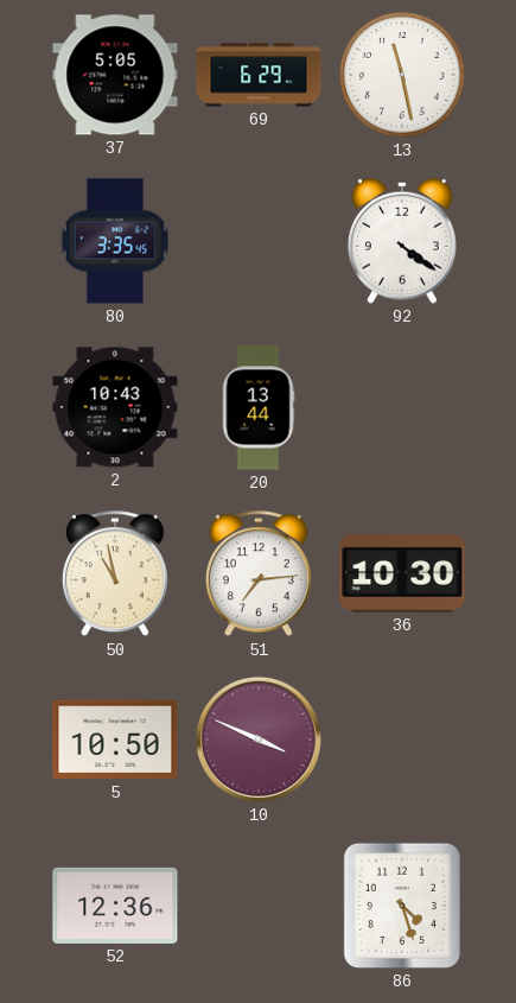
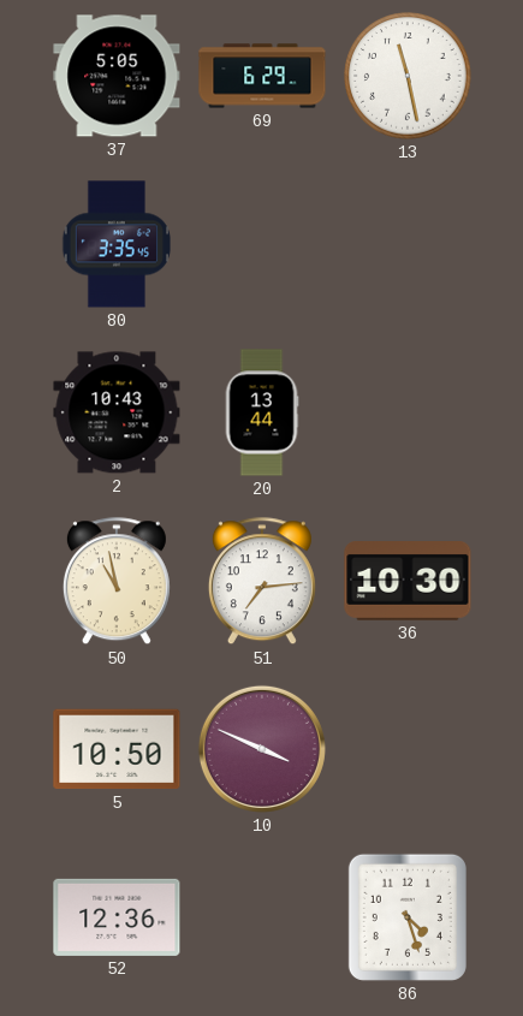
92: 4:21 -> none (402, 241)
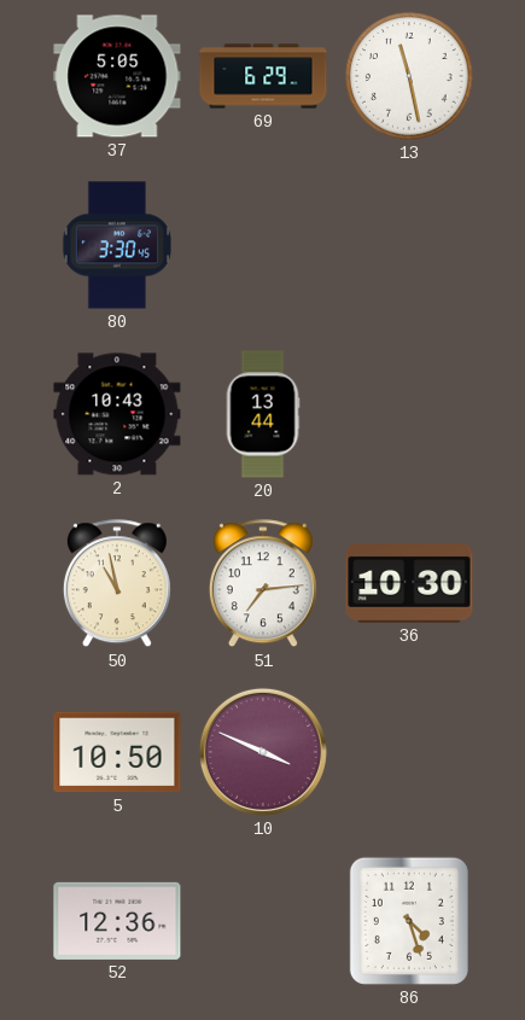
80: 3:35 -> 3:30 (117, 245)
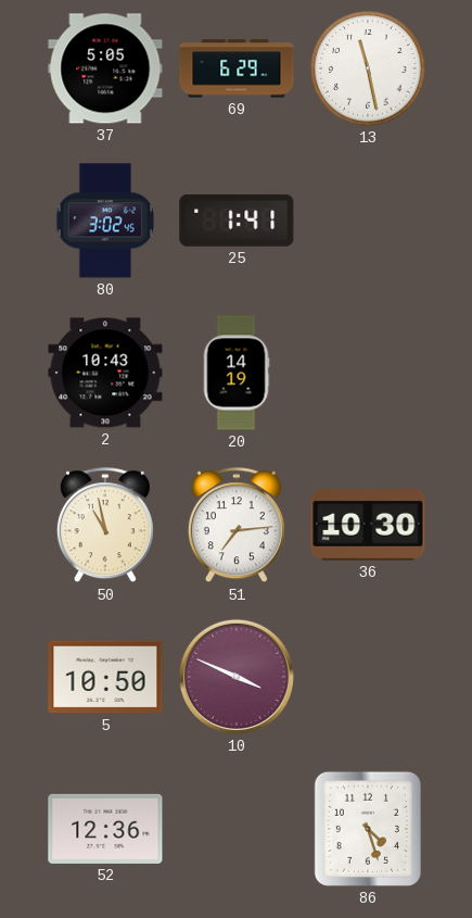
80: 3:30 -> 3:02 (105, 221)
25: none -> 1:41 (237, 221)
20: 13:44 -> 14:19 (237, 373)
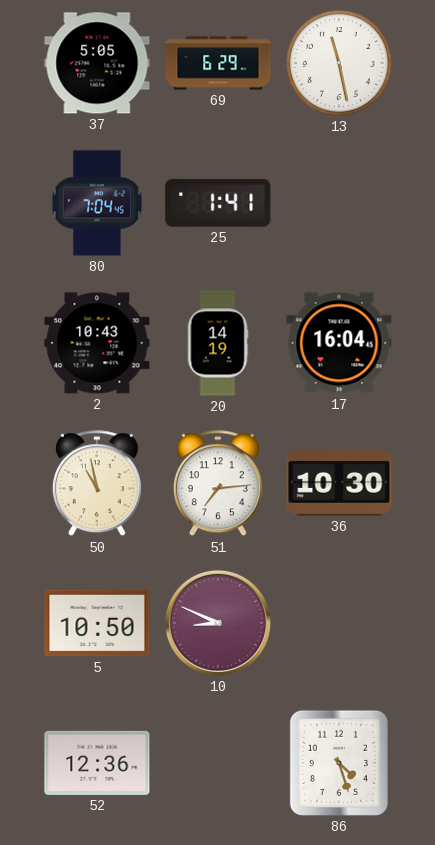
80: 3:02 -> 7:04 (97, 203)
17: none -> 16:04 (339, 343)
10: 3:49 -> 8:49 (218, 623)
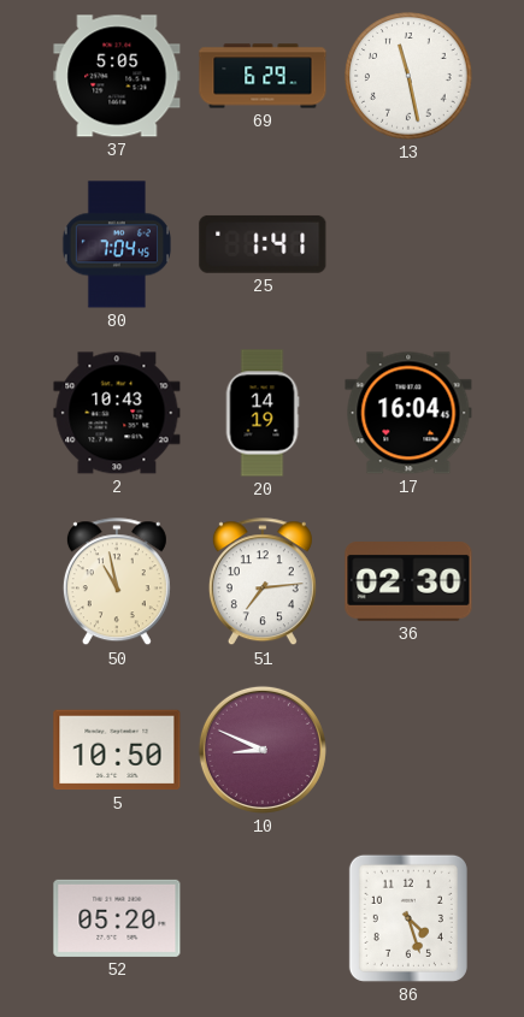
36: 10:30 -> 02:30 (408, 581)
52: 12:36 -> 05:20 (117, 918)
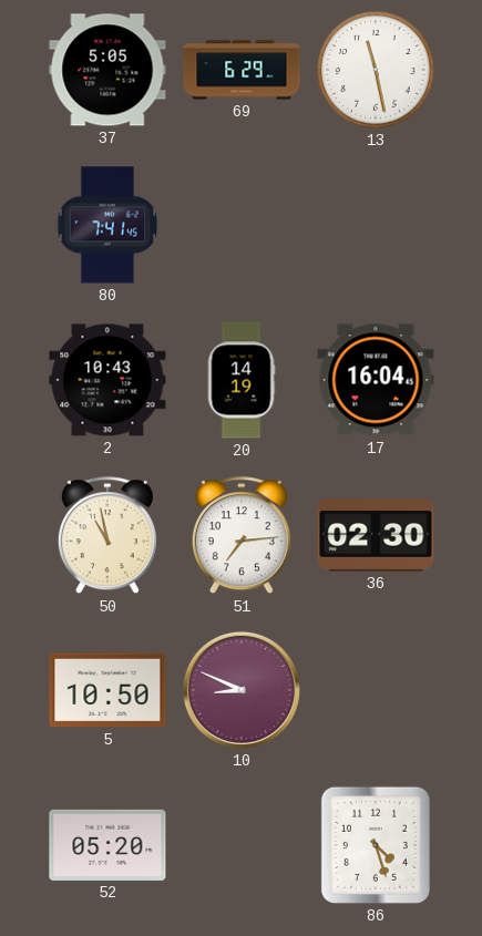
80: 7:04 -> 7:41 (107, 225)
25: 1:41 -> none (263, 244)
